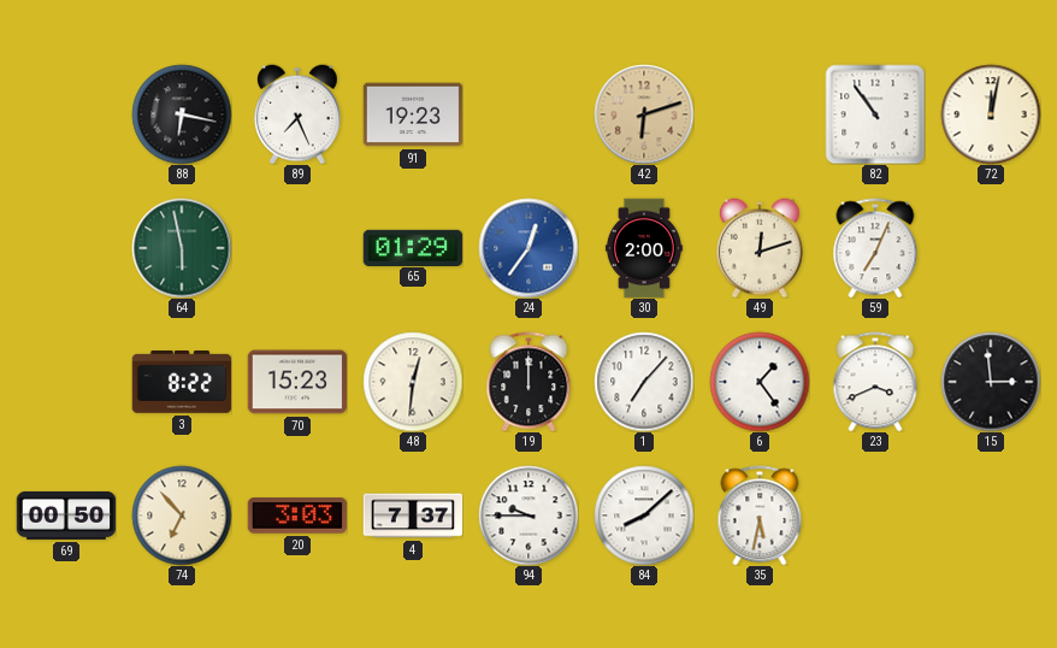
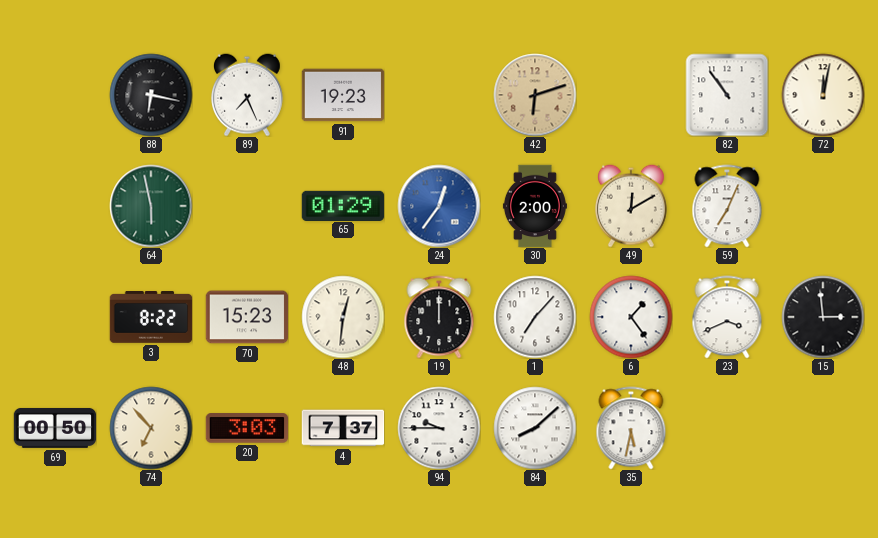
49: 12:12 -> 12:10 (631, 206)
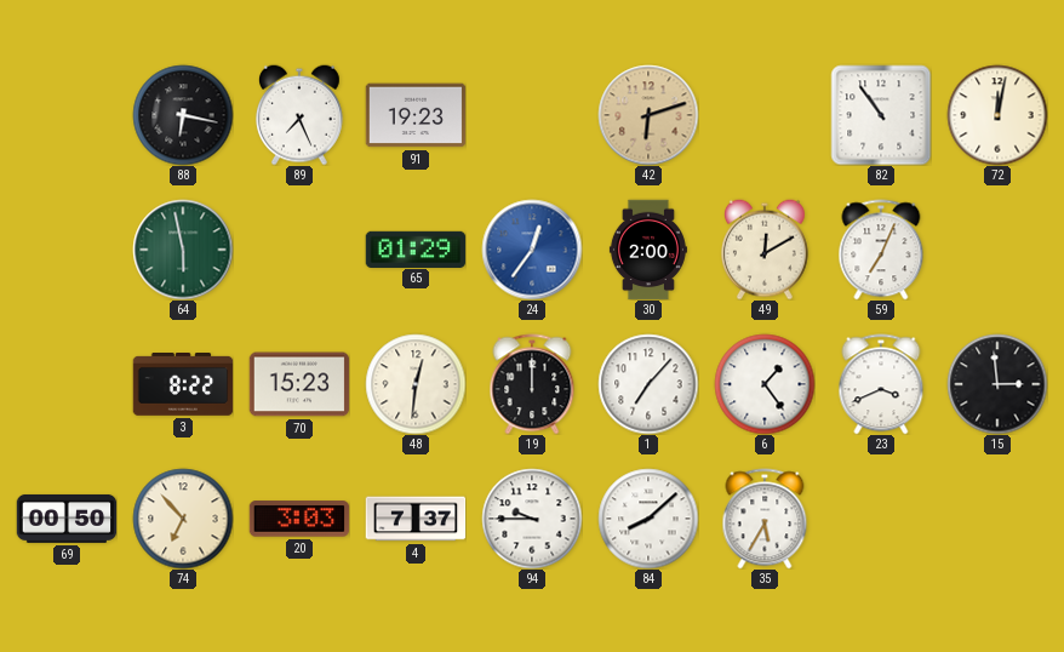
35: 5:32 -> 5:35 (765, 519)
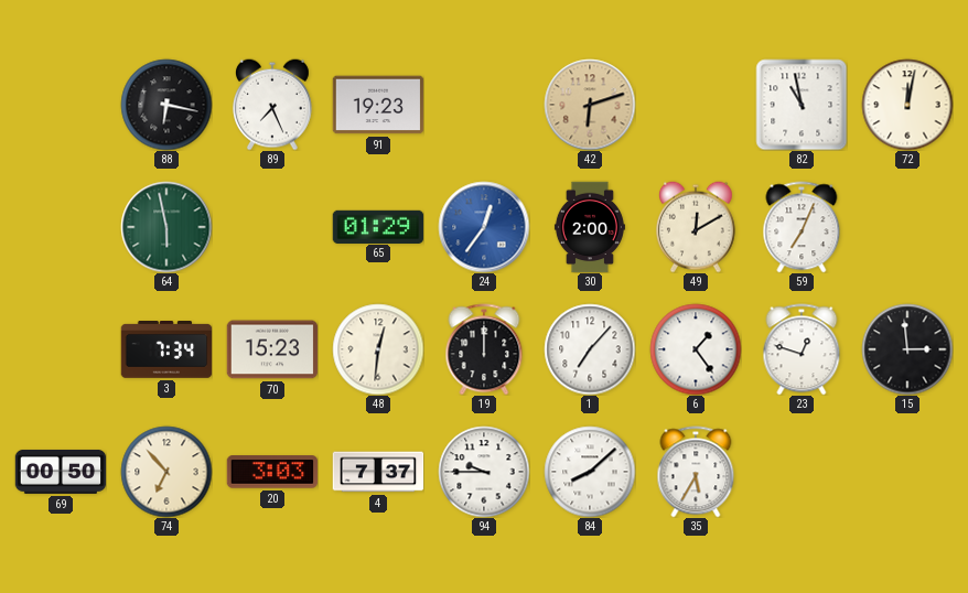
82: 10:54 -> 10:58 (802, 105)
3: 8:22 -> 7:34 (166, 351)
23: 3:41 -> 12:48 (802, 349)
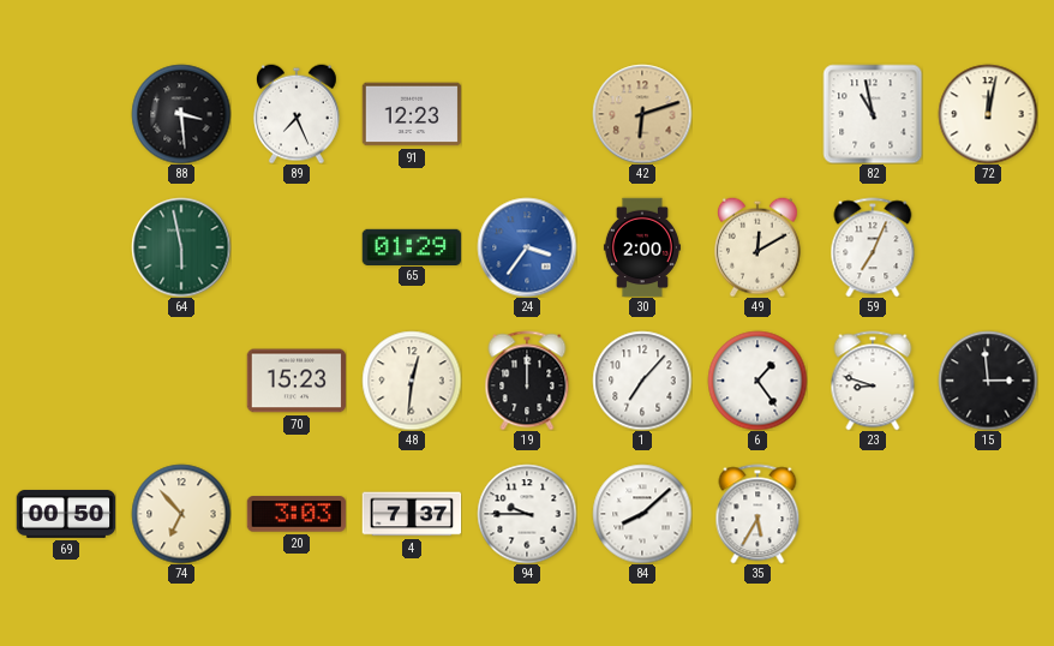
88: 6:17 -> 3:29 (181, 114)
91: 19:23 -> 12:23 (412, 114)
24: 12:36 -> 3:36 (527, 247)
3: 7:34 -> none (166, 351)
23: 12:48 -> 8:48 (873, 381)
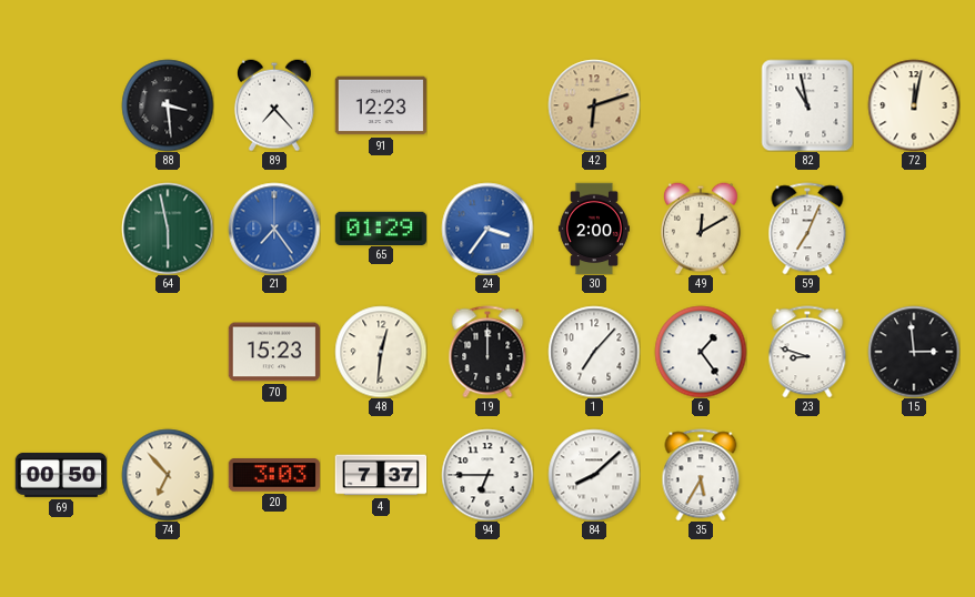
89: 7:26 -> 7:23 (274, 105)
21: none -> 7:24 (274, 229)
94: 9:45 -> 6:45 (487, 475)
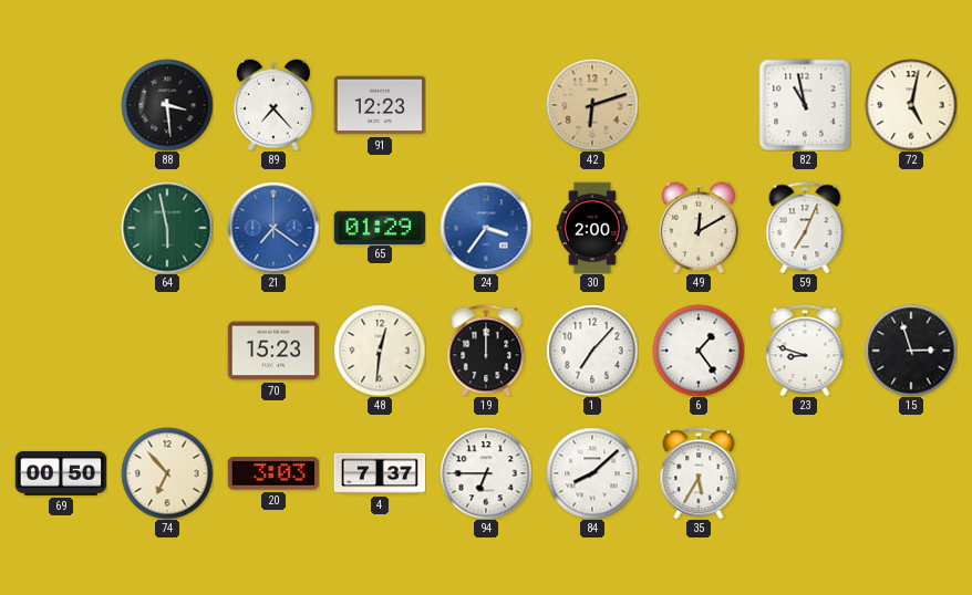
72: 12:02 -> 5:02 (911, 105)
21: 7:24 -> 7:21 (273, 228)
15: 2:59 -> 2:57 (911, 351)
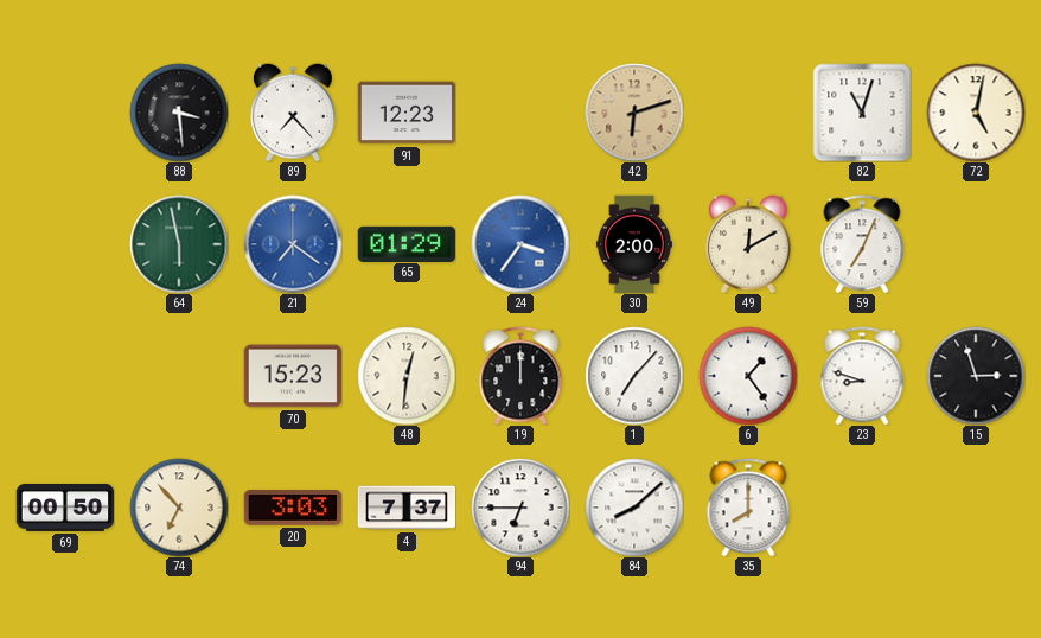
82: 10:58 -> 11:03 (862, 113)
35: 5:35 -> 8:00 (748, 508)
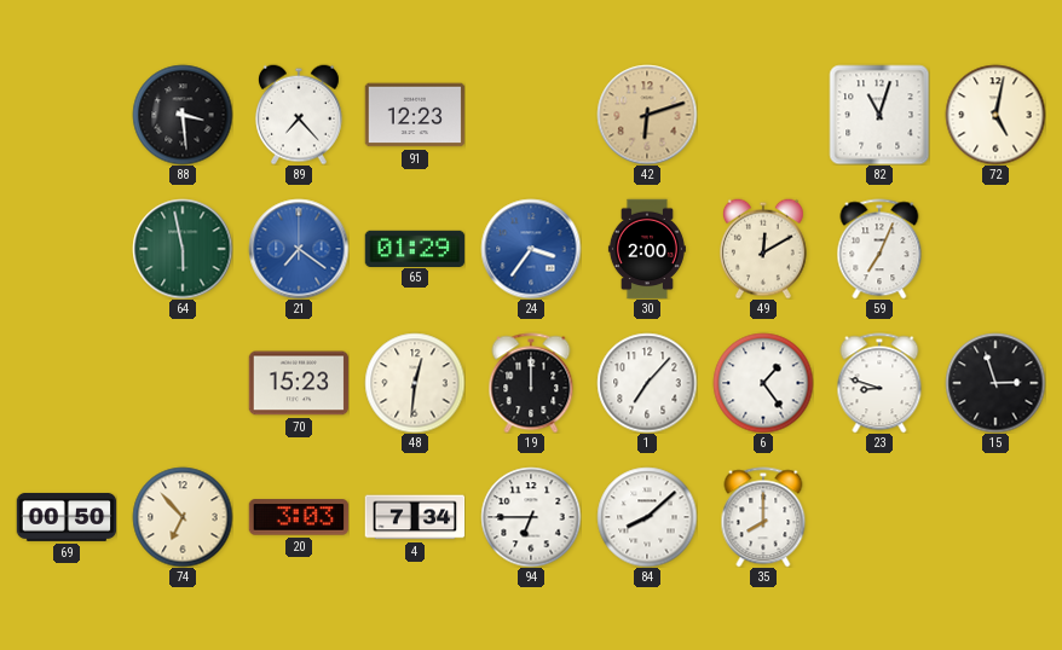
4: 7:37 -> 7:34 (415, 517)
